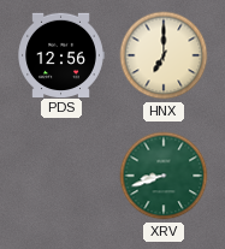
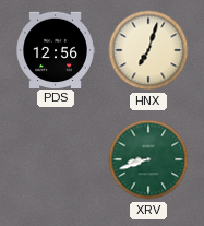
HNX: 7:00 -> 7:03 (148, 50)
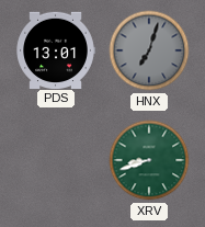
PDS: 12:56 -> 13:01 (56, 49)
HNX dial: cream -> grey (149, 50)
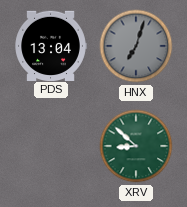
PDS: 13:01 -> 13:04 (51, 45)
XRV: 8:42 -> 8:52 (136, 146)
